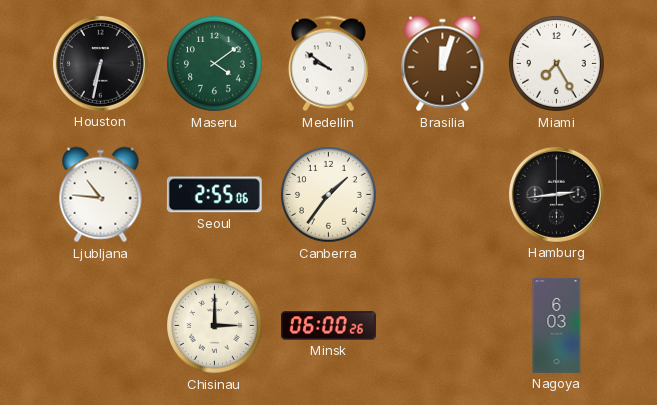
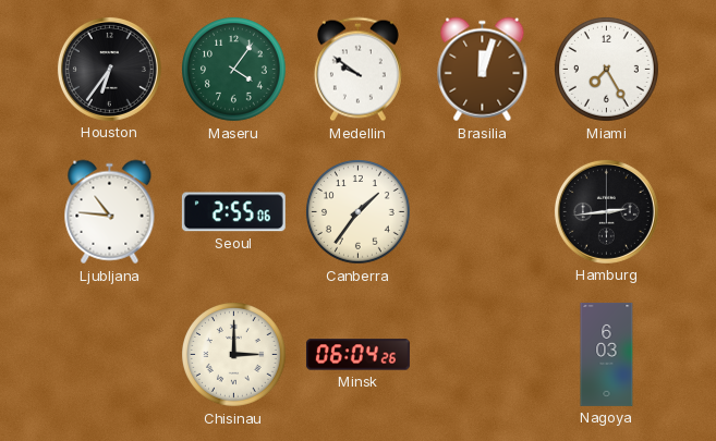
Houston: 6:32 -> 6:36 (109, 69)
Maseru: 4:09 -> 4:06 (234, 70)
Minsk: 06:00 -> 06:04 (357, 355)
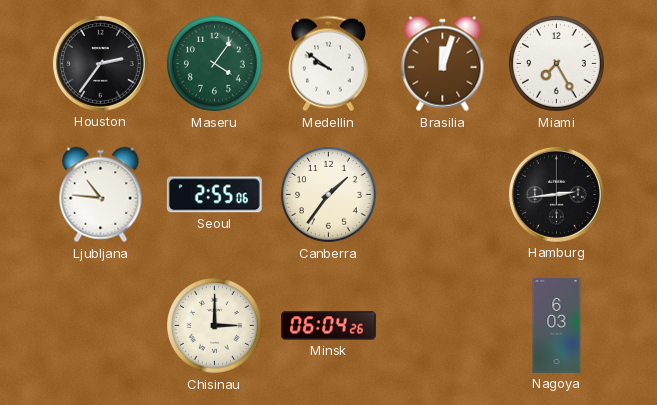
Houston: 6:36 -> 2:36 (100, 63)
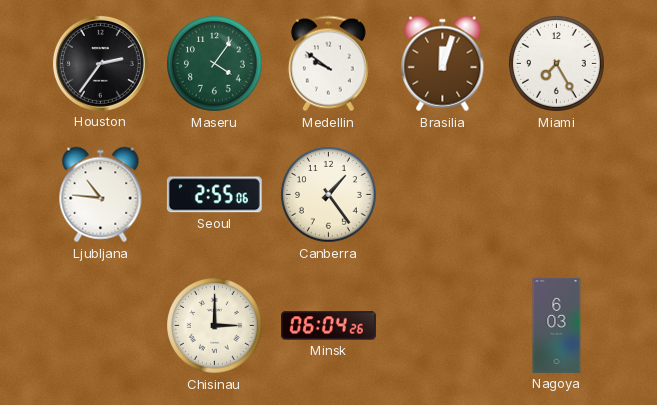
Canberra: 1:36 -> 1:24 (329, 195)
Hamburg: 2:44 -> none (556, 194)
